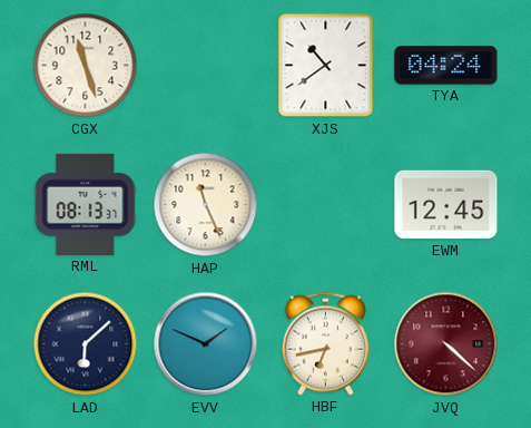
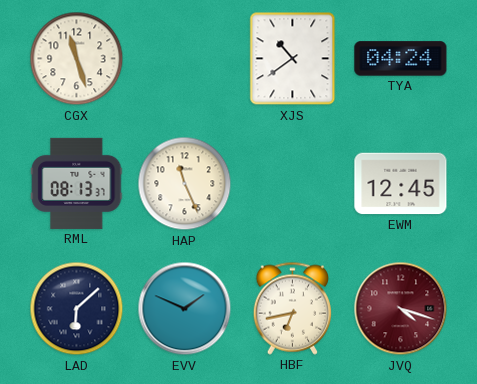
JVQ: 4:22 -> 4:18 (401, 309)
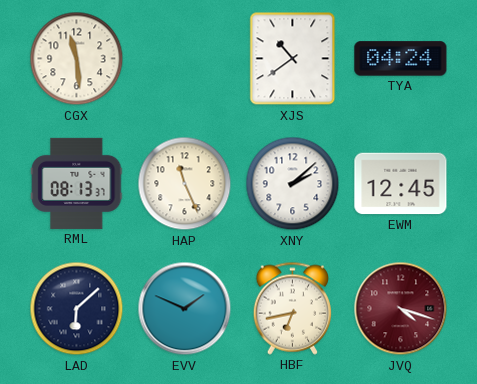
CGX: 11:27 -> 11:29 (77, 59)
XNY: none -> 2:08 (293, 184)
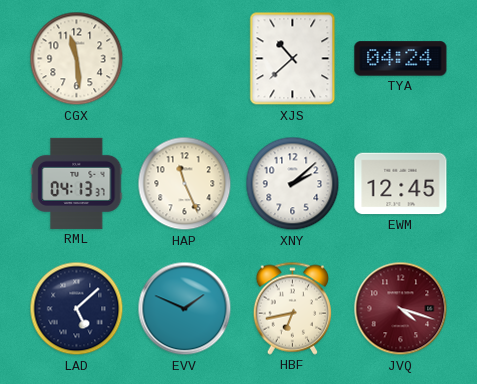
XJS: 10:39 -> 10:38 (293, 59)
RML: 08:13 -> 04:13 (77, 183)
LAD: 6:08 -> 5:08 (77, 309)
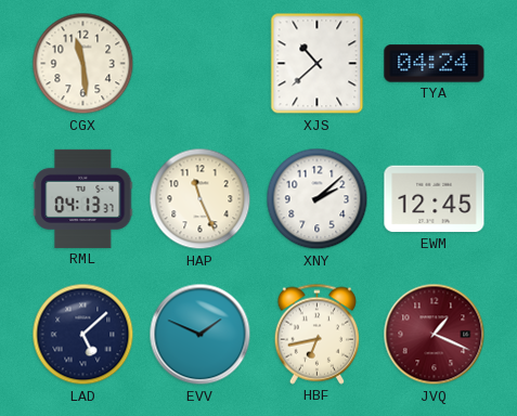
JVQ: 4:18 -> 1:19 (435, 335)
